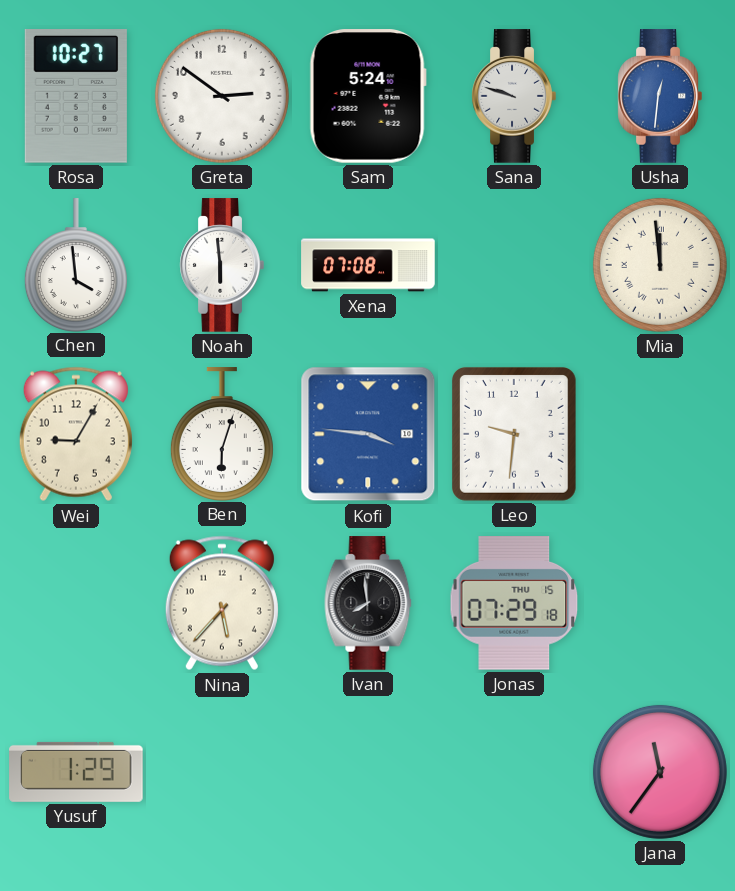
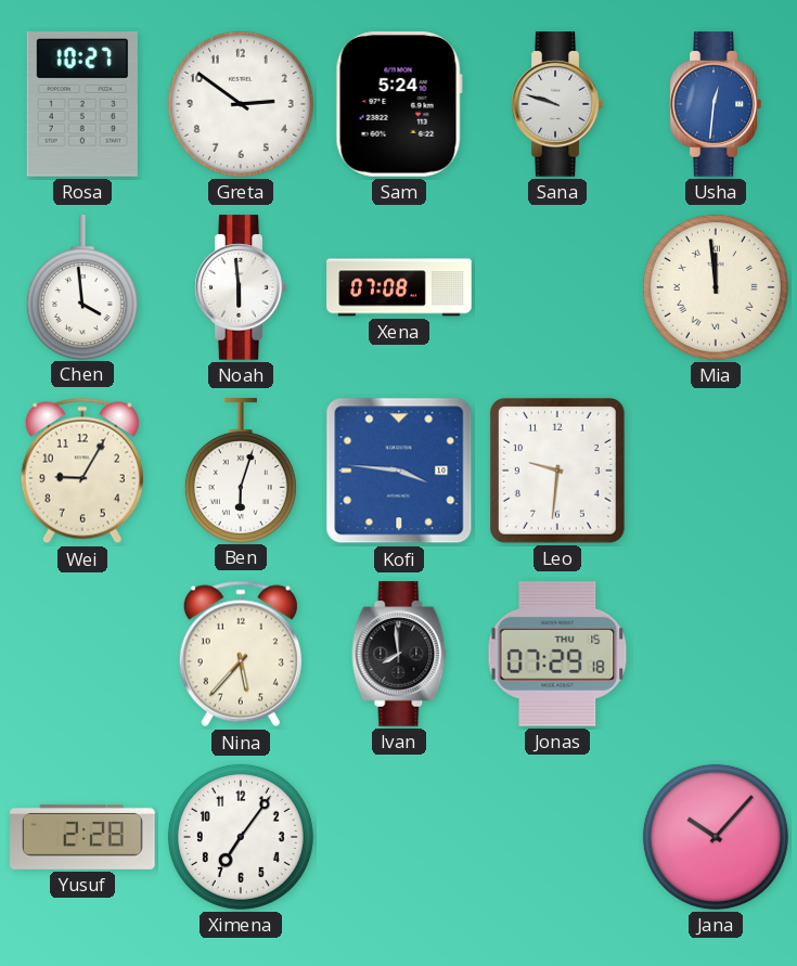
Yusuf: 1:29 -> 2:28 (82, 837)
Ximena: none -> 7:06 (241, 837)
Jana: 11:36 -> 10:07 (716, 837)
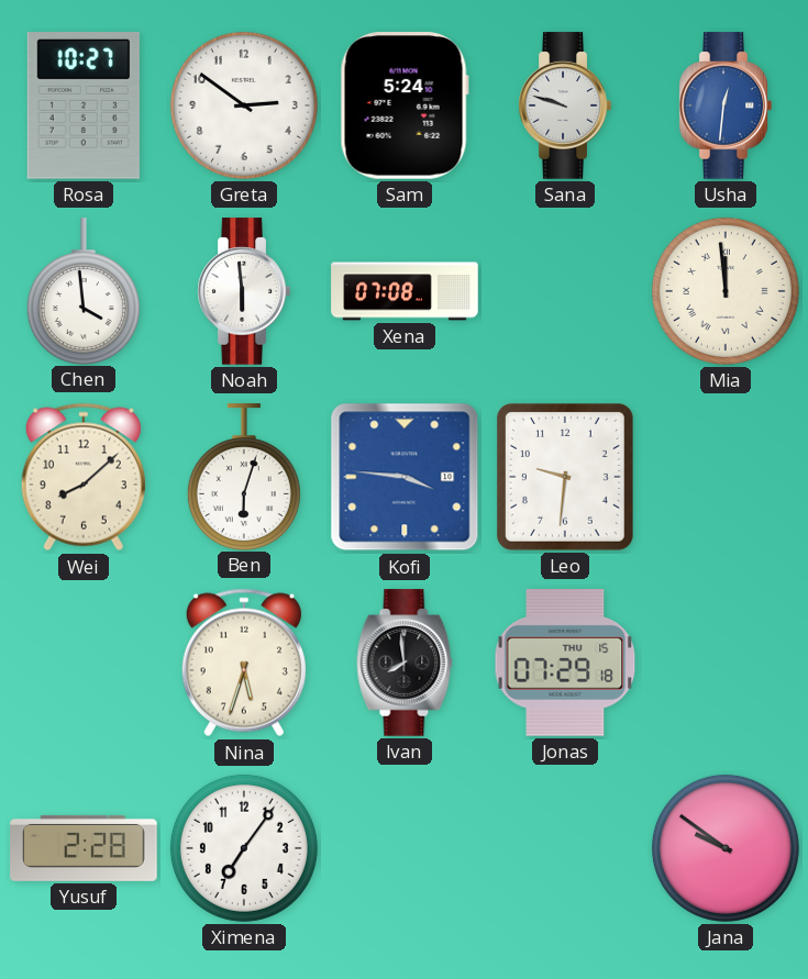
Wei: 9:05 -> 8:08 (84, 477)
Nina: 5:37 -> 5:33 (244, 663)
Jana: 10:07 -> 9:51 (726, 848)
